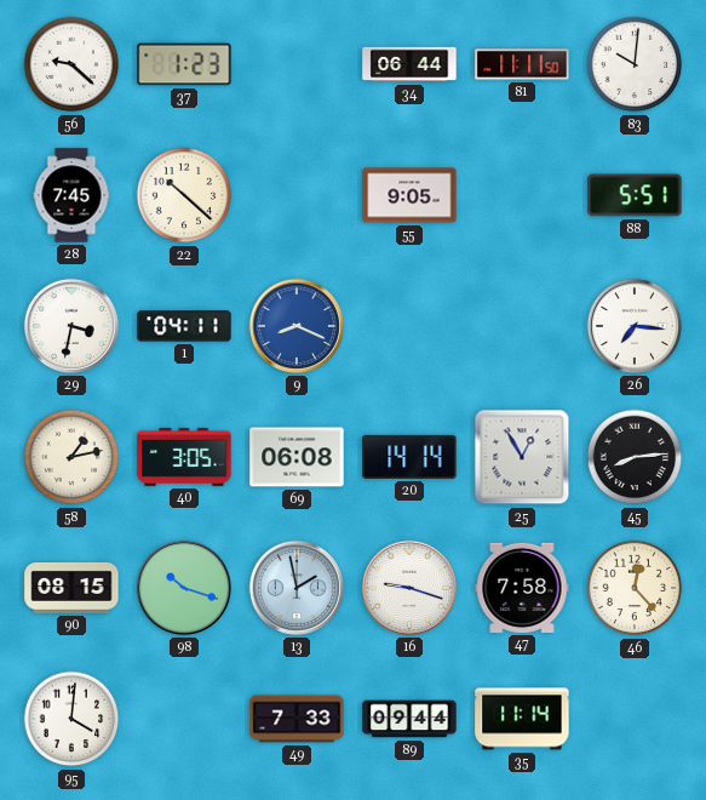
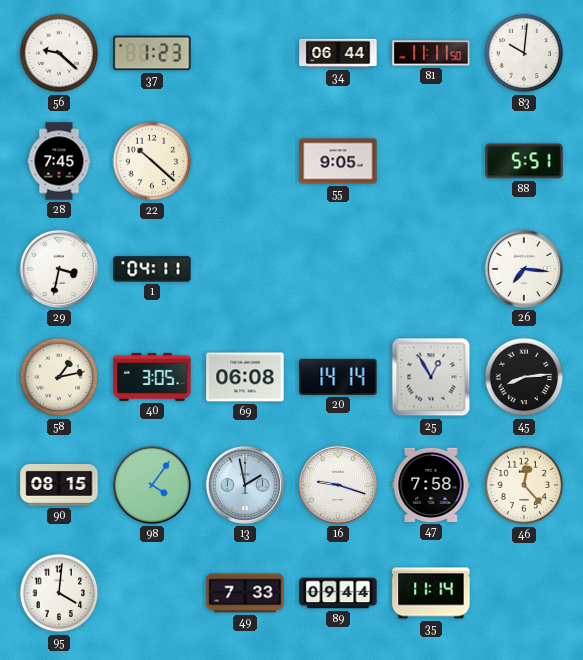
9: 8:19 -> none (297, 326)
98: 10:18 -> 4:06 (152, 485)
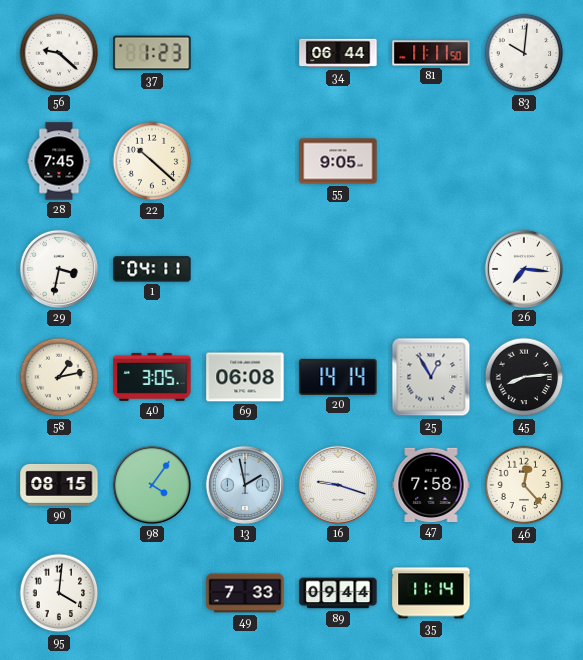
88: 5:51 -> none (524, 161)
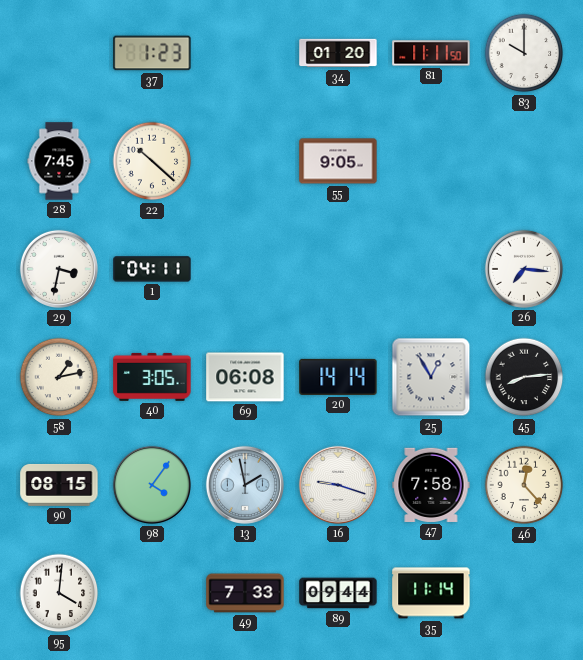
56: 9:22 -> none (59, 53)
34: 06:44 -> 01:20 (338, 53)
83: 10:01 -> 10:00 (524, 53)
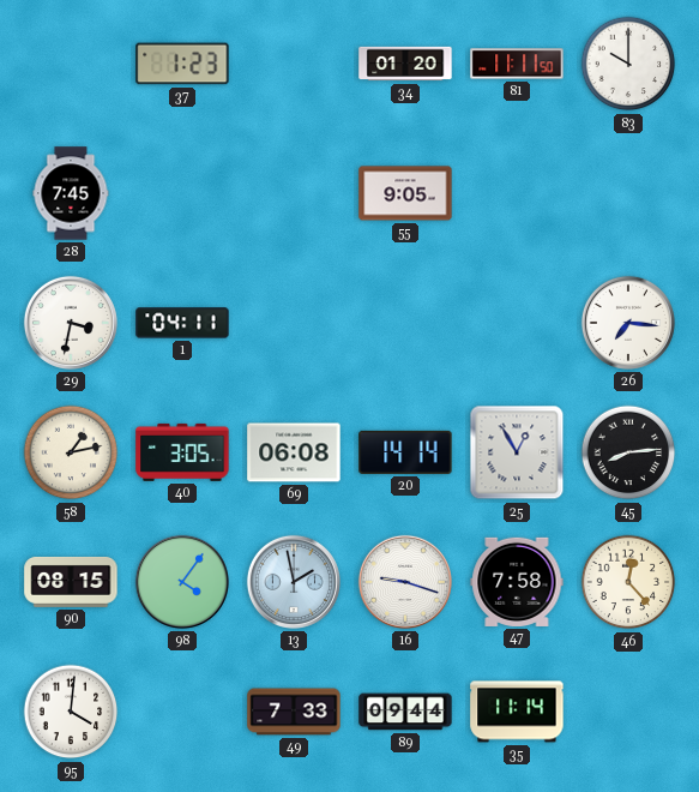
22: 10:22 -> none (152, 161)
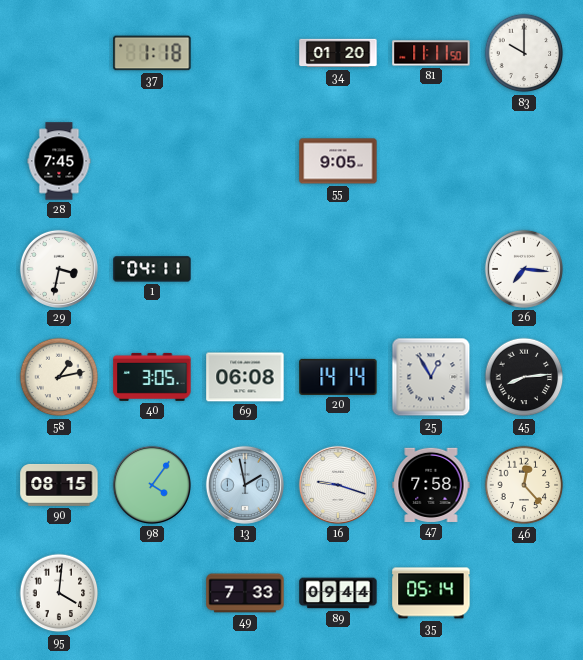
37: 1:23 -> 1:18 (152, 53)
35: 11:14 -> 05:14 (431, 593)
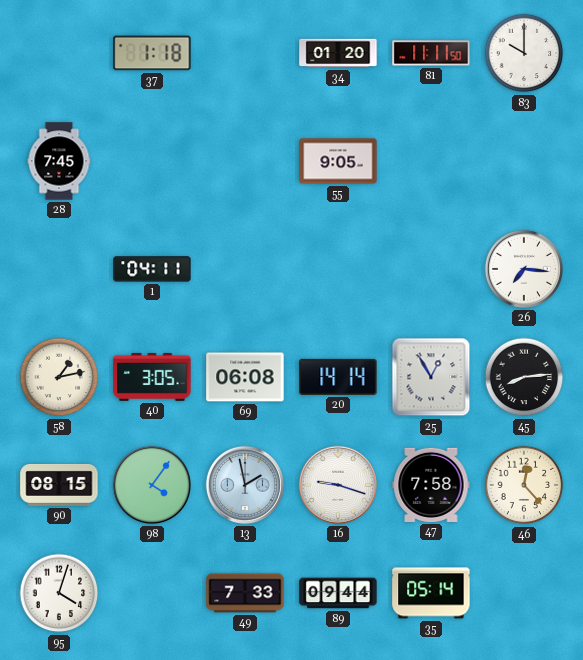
29: 3:32 -> none (59, 269)
95: 4:01 -> 4:03 (59, 593)
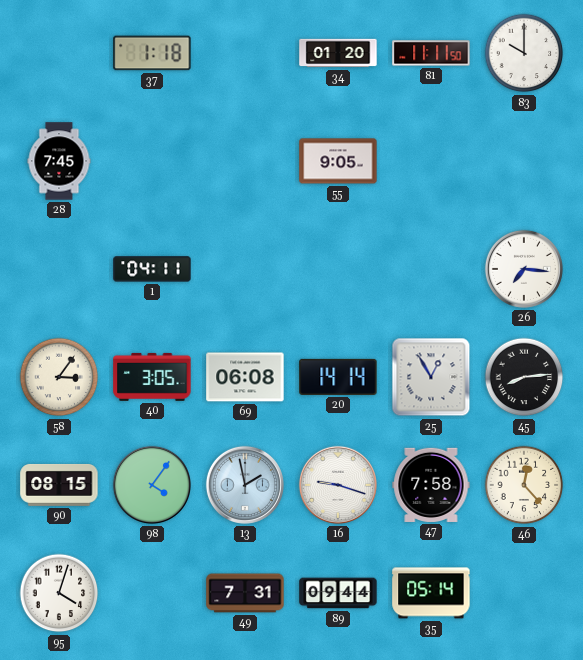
58: 1:13 -> 3:06 (59, 377)
49: 7:33 -> 7:31 (245, 593)
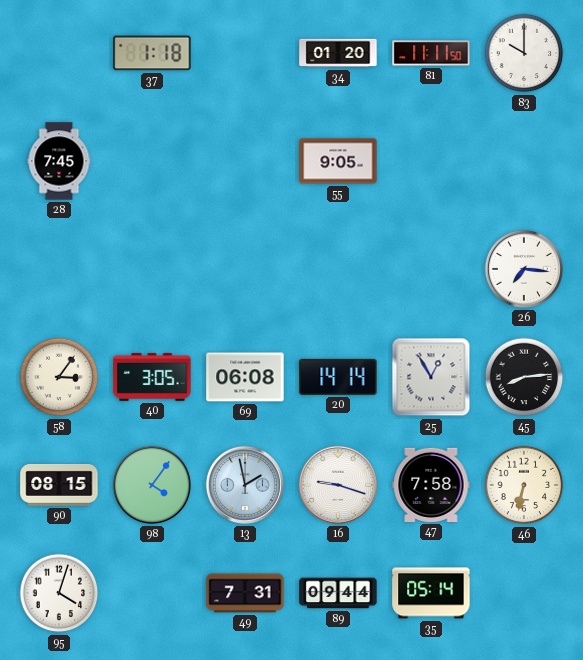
1: 04:11 -> none (152, 269)
46: 12:23 -> 6:32 (524, 485)
